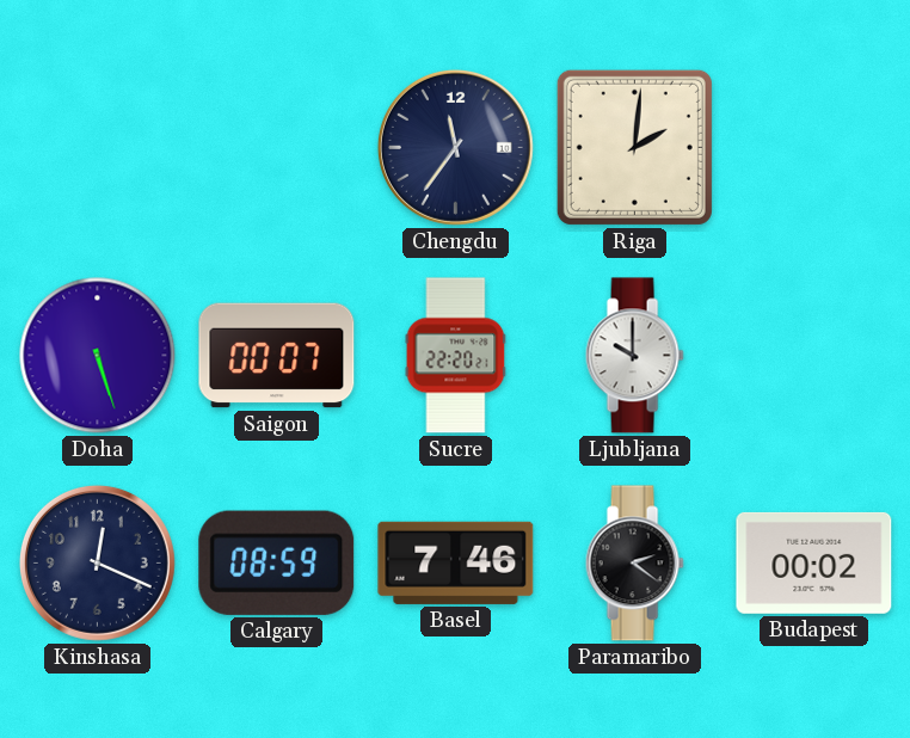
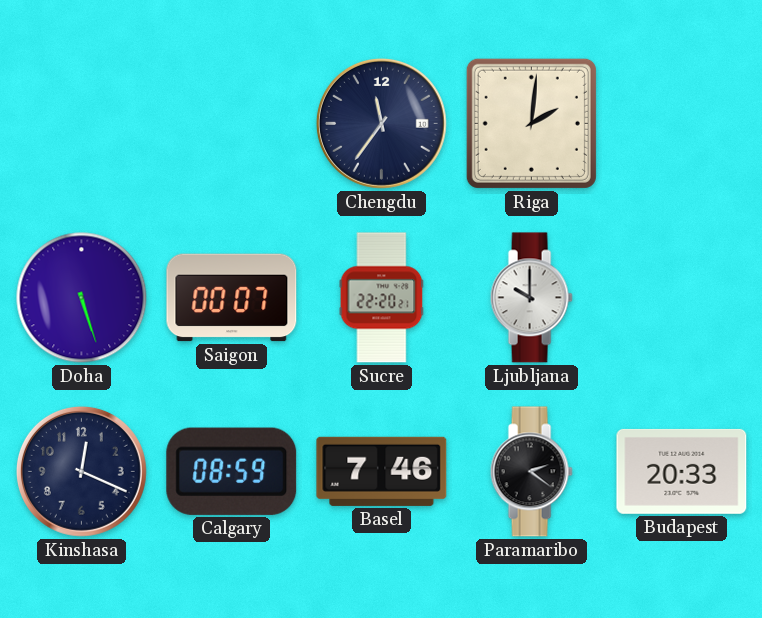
Budapest: 00:02 -> 20:33 (682, 471)
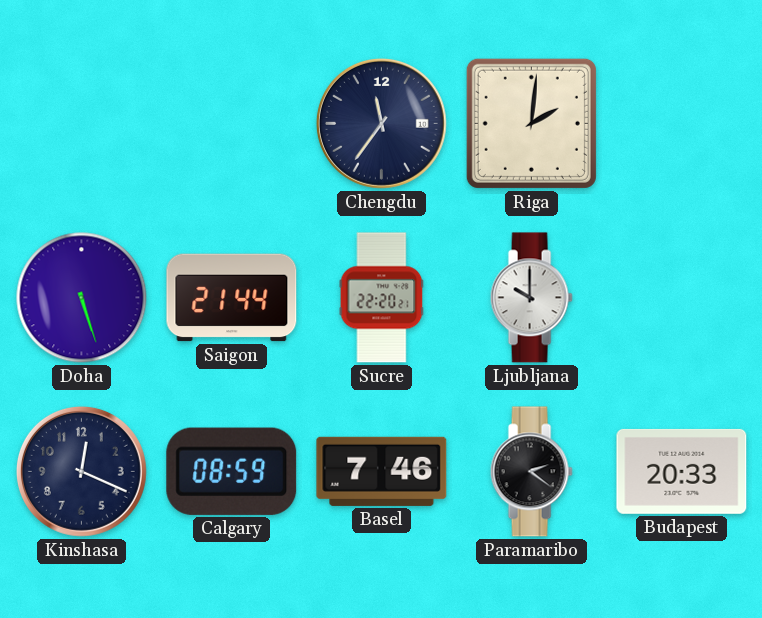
Saigon: 00:07 -> 21:44 (232, 298)
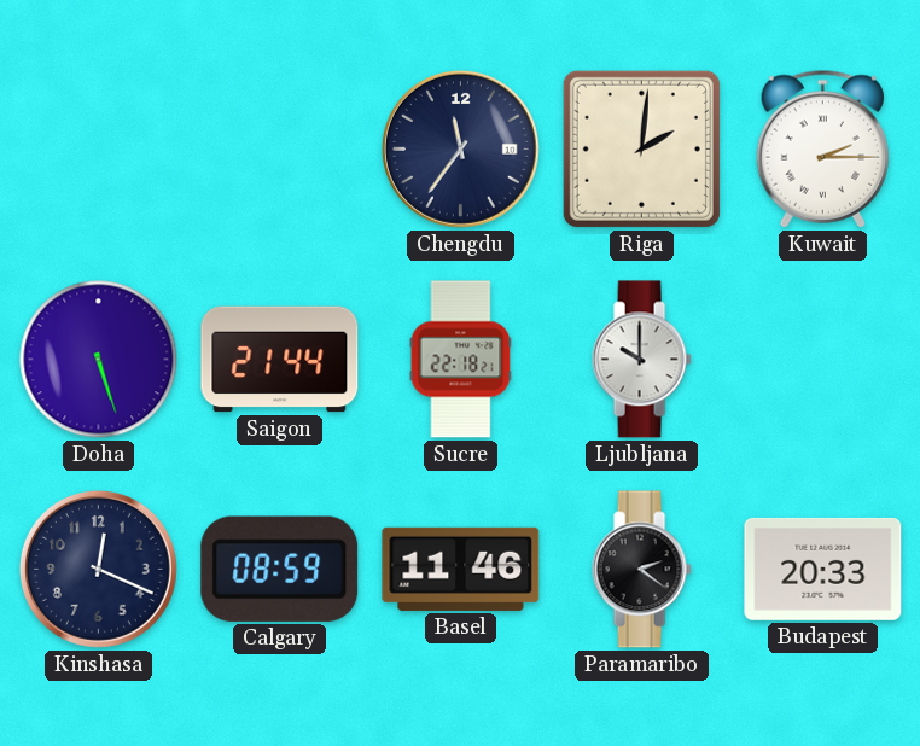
Kuwait: none -> 2:15 (822, 148)
Sucre: 22:20 -> 22:18 (461, 360)
Basel: 7:46 -> 11:46 (461, 569)
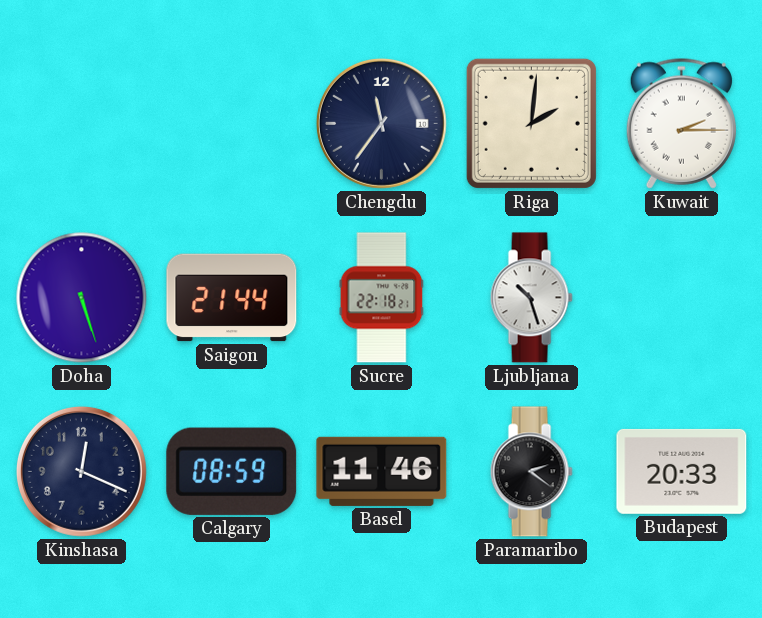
Ljubljana: 10:00 -> 10:27 (531, 298)
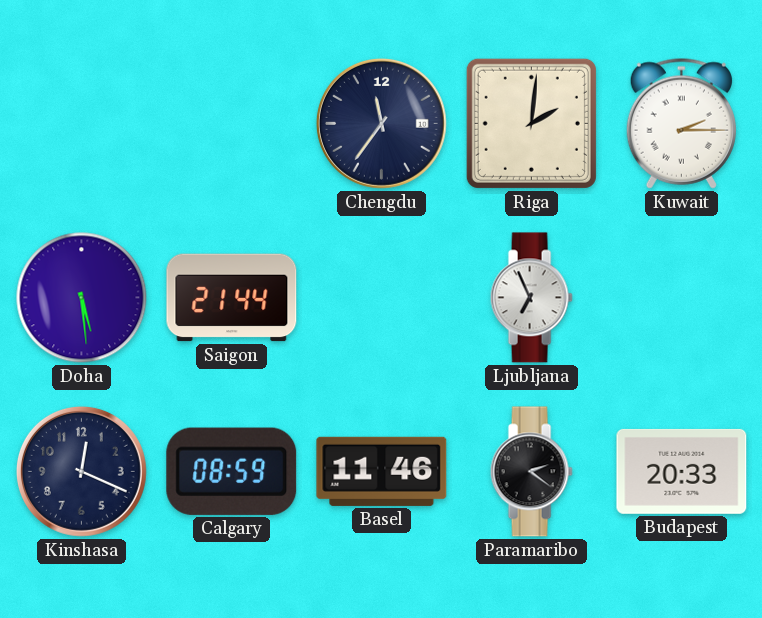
Doha: 5:27 -> 5:29 (82, 298)
Sucre: 22:18 -> none (382, 298)
Ljubljana: 10:27 -> 6:56 (531, 298)
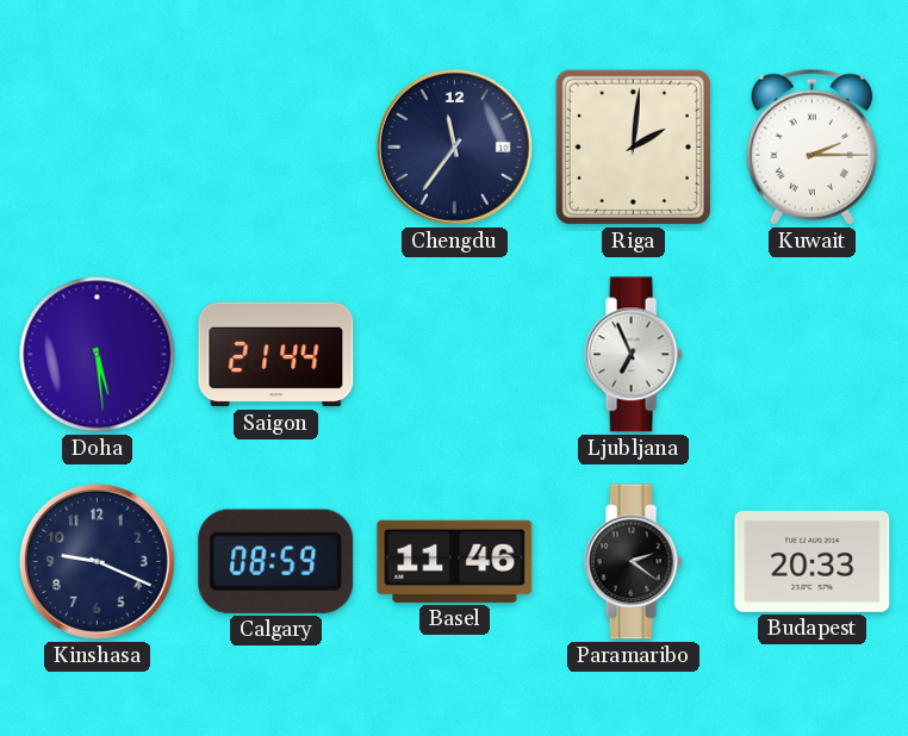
Kinshasa: 12:19 -> 9:19 (97, 561)
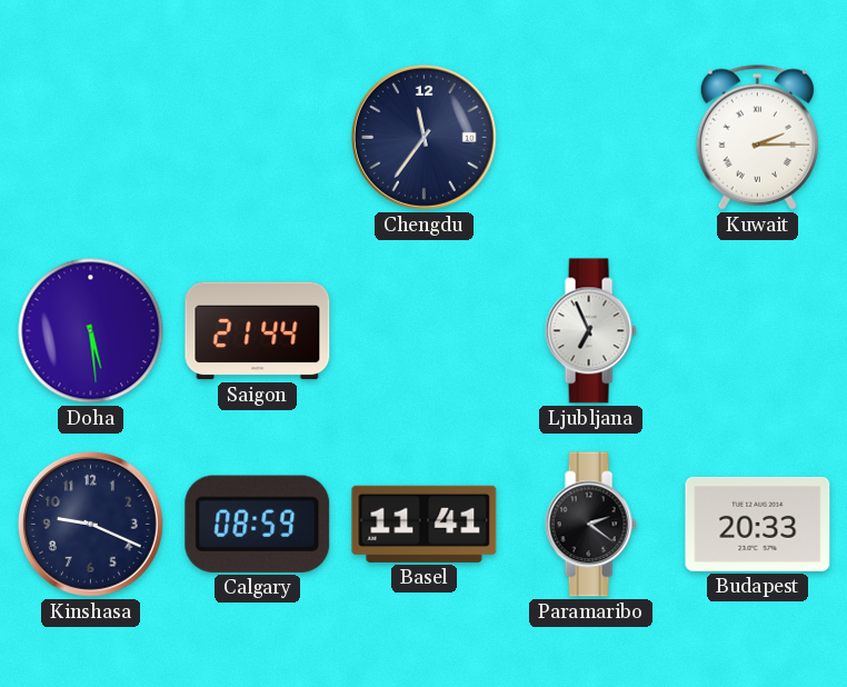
Riga: 2:01 -> none (633, 146)
Basel: 11:46 -> 11:41 (425, 524)
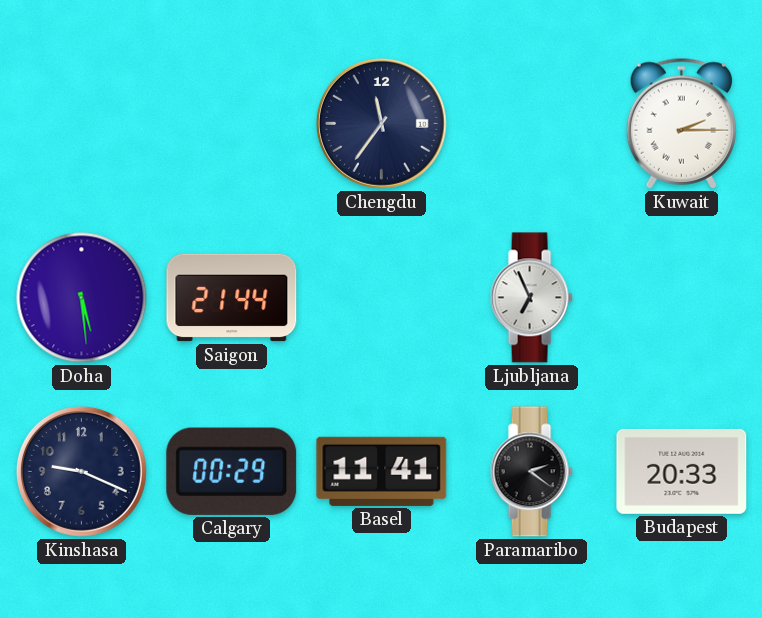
Calgary: 08:59 -> 00:29 (232, 471)
